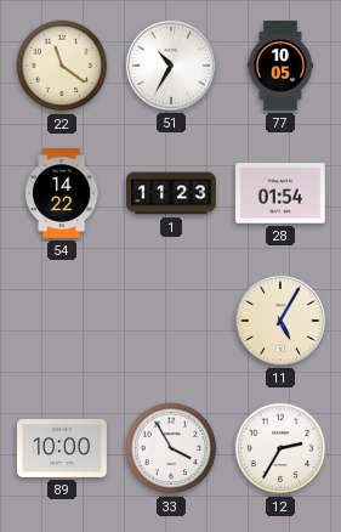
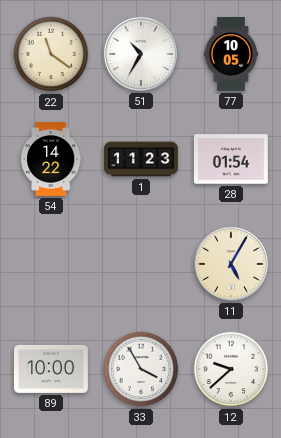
12: 2:35 -> 9:38 (231, 369)
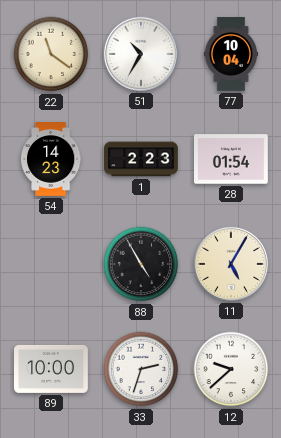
77: 10:05 -> 10:04 (230, 54)
54: 14:22 -> 14:23 (51, 159)
1: 11:23 -> 2:23 (141, 159)
88: none -> 4:55 (141, 264)
33: 3:55 -> 2:33 (141, 369)
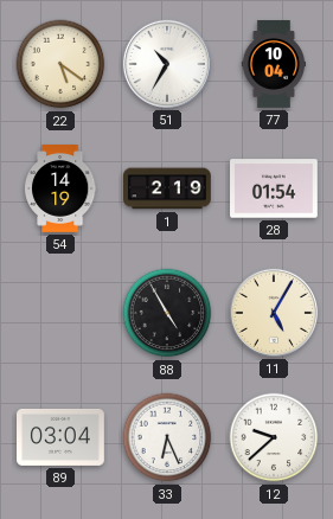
22: 11:21 -> 5:21 (60, 64)
54: 14:23 -> 14:19 (60, 188)
1: 2:23 -> 2:19 (167, 188)
89: 10:00 -> 03:04 (62, 437)
33: 2:33 -> 6:26 (167, 437)
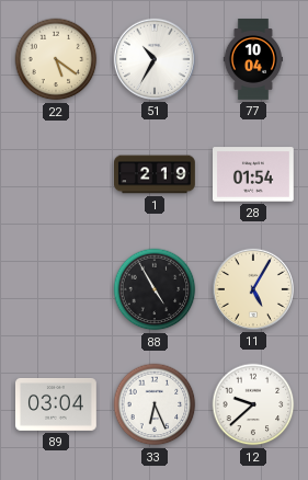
54: 14:19 -> none (60, 188)
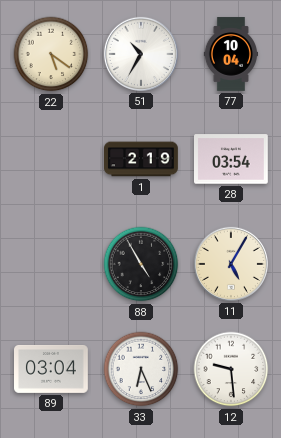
28: 01:54 -> 03:54 (232, 159)
12: 9:38 -> 9:29 (231, 369)
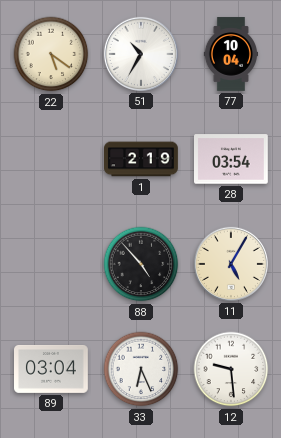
88: 4:55 -> 4:53 (141, 264)
